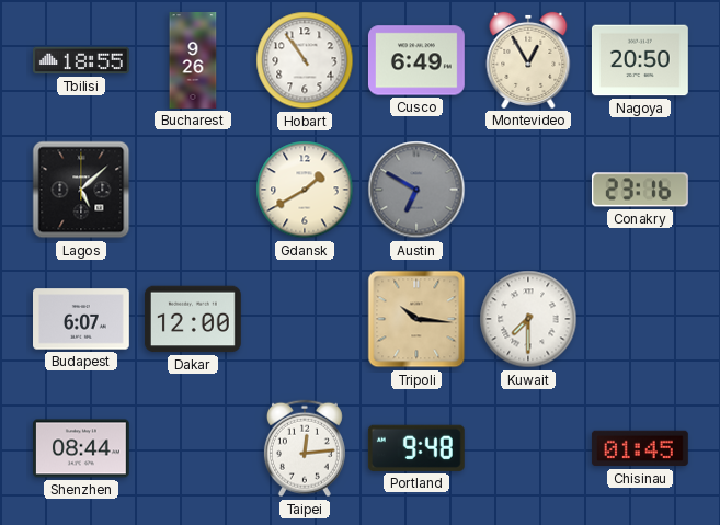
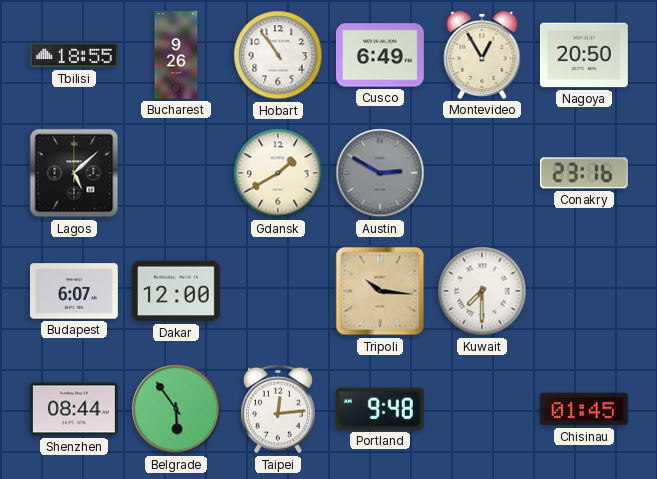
Austin: 6:50 -> 2:50 (380, 173)
Belgrade: none -> 5:54 (176, 409)
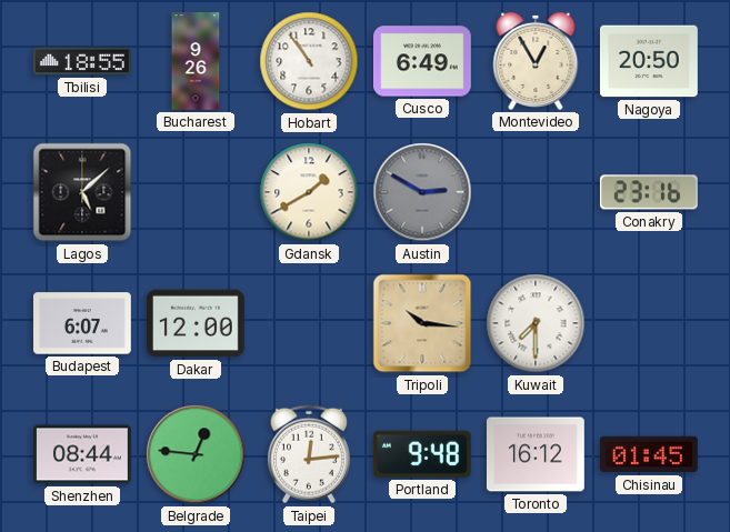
Belgrade: 5:54 -> 12:46 (196, 454)
Toronto: none -> 16:12 (536, 454)
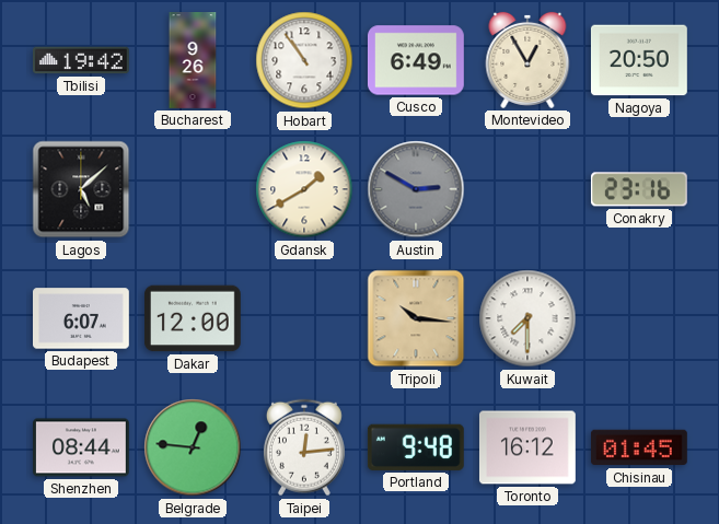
Tbilisi: 18:55 -> 19:42 (82, 60)
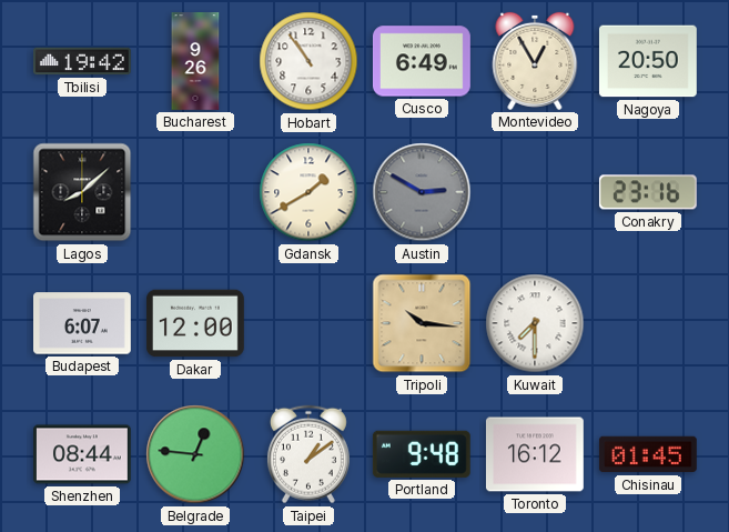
Lagos: 5:08 -> 8:08 (82, 192)
Taipei: 12:14 -> 1:09 (308, 454)
